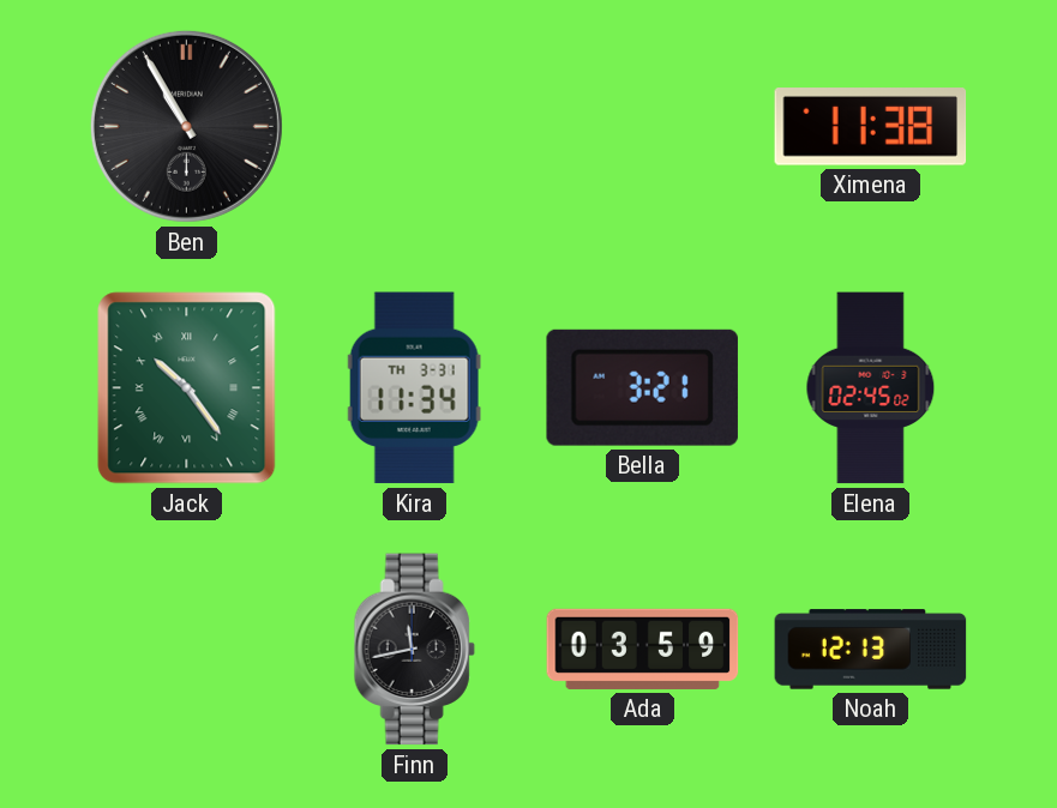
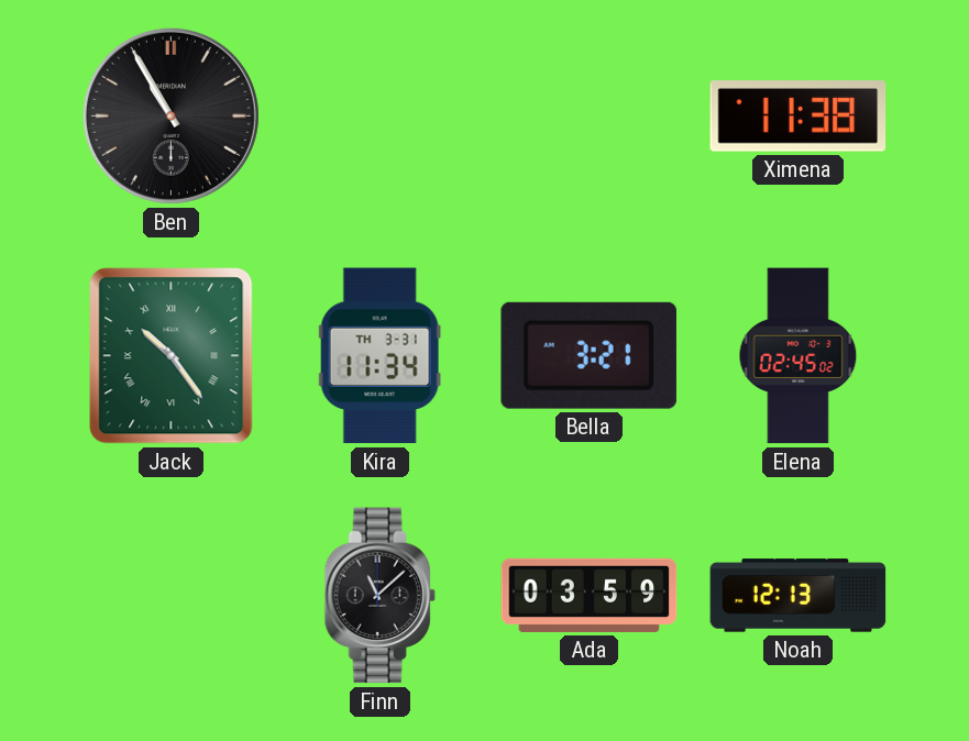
Finn: 11:43 -> 11:08 (379, 596)
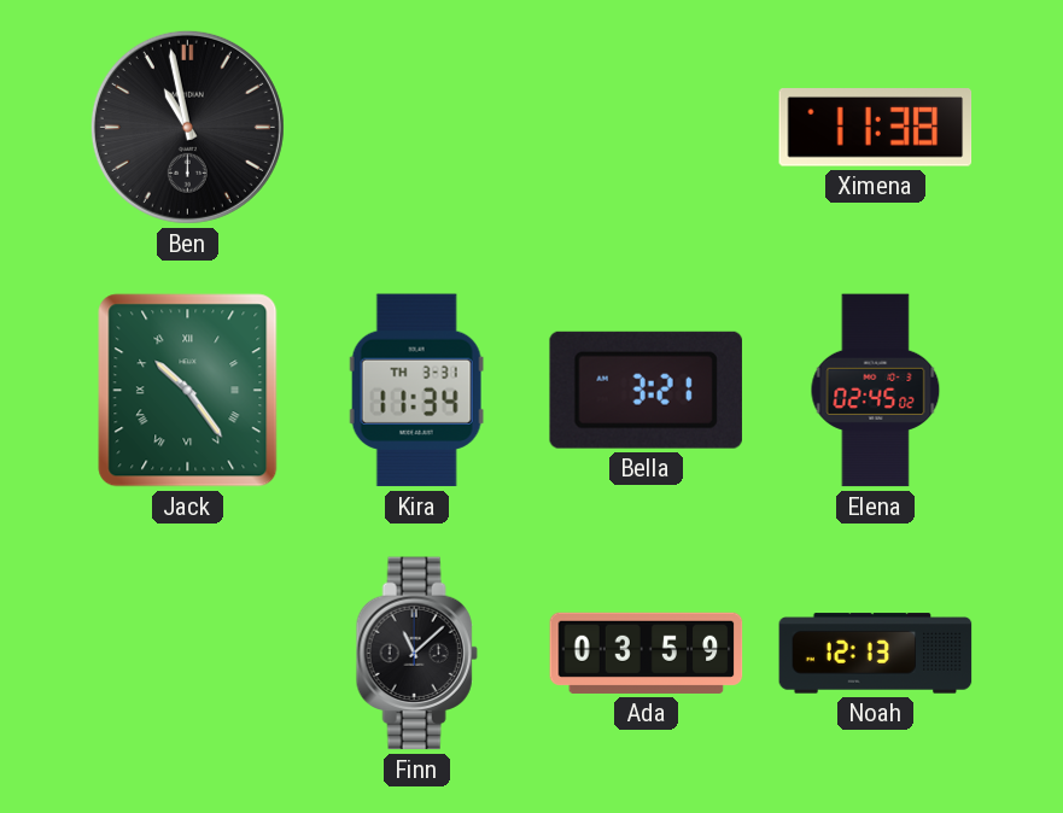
Ben: 10:55 -> 10:58 (187, 127)
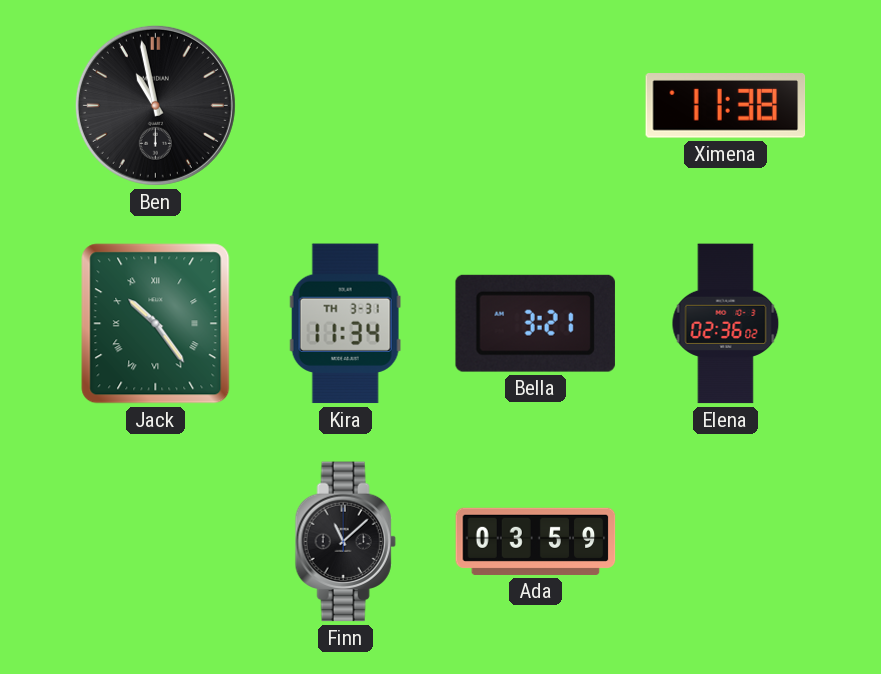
Elena: 02:45 -> 02:36 (726, 324)
Noah: 12:13 -> none (876, 654)
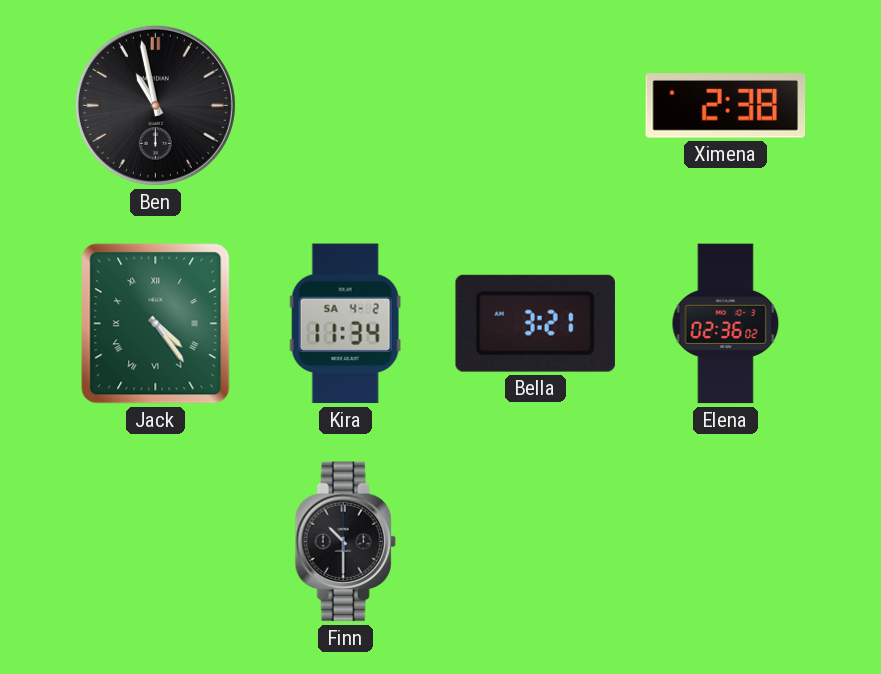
Ximena: 11:38 -> 2:38 (726, 106)
Jack: 10:24 -> 4:24 (156, 324)
Kira date: TH 3-31 -> SA 4-2 (345, 324)
Finn: 11:08 -> 10:30 (345, 542)
Ada: 03:59 -> none (536, 541)
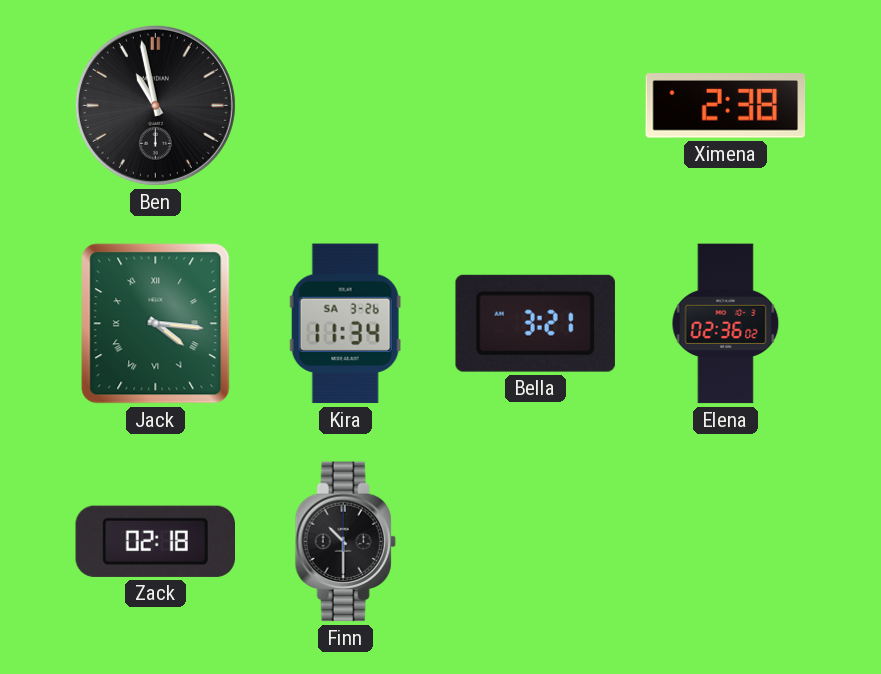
Jack: 4:24 -> 4:16 (156, 324)
Kira date: SA 4-2 -> SA 3-26 (345, 324)
Zack: none -> 02:18 (156, 541)
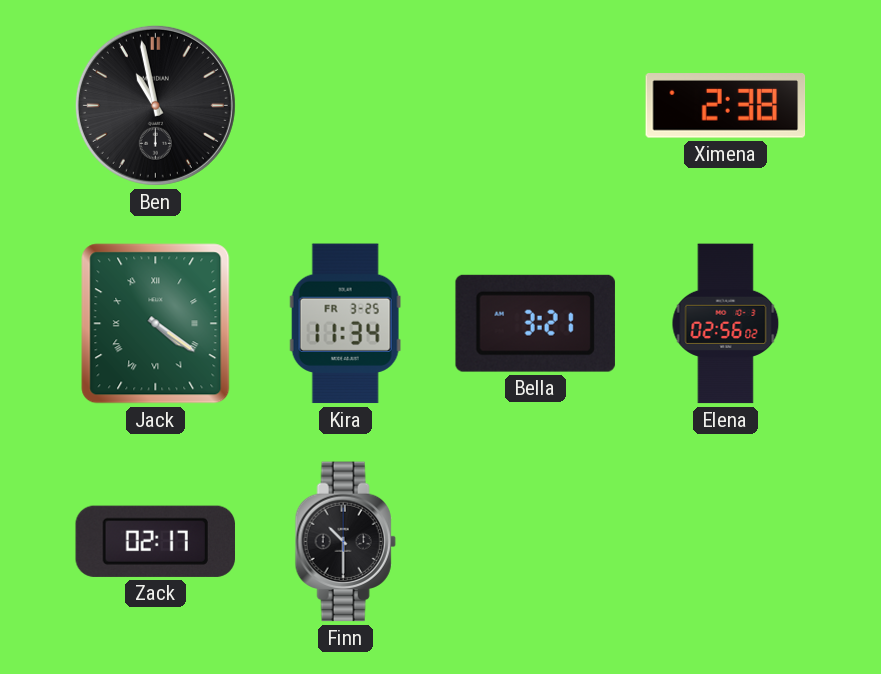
Jack: 4:16 -> 4:21 (156, 324)
Kira date: SA 3-26 -> FR 3-25 (345, 324)
Elena: 02:36 -> 02:56 (726, 324)
Zack: 02:18 -> 02:17 (156, 541)
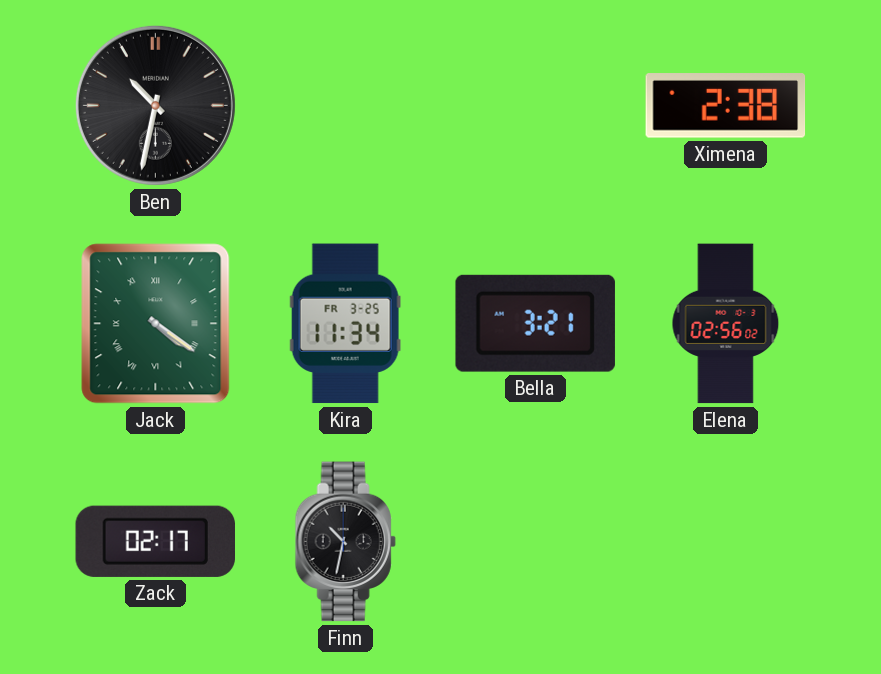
Ben: 10:58 -> 10:32 (155, 105)
Finn: 10:30 -> 10:32 (345, 542)
